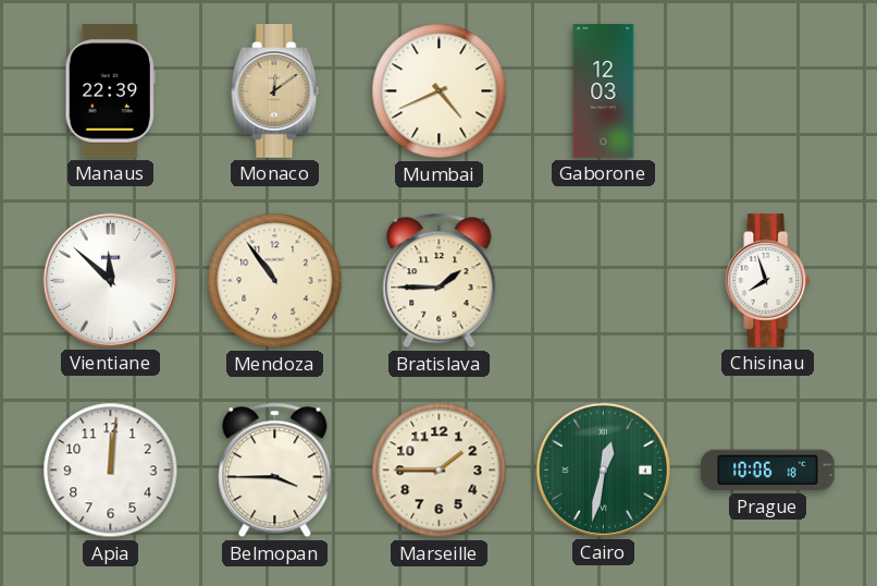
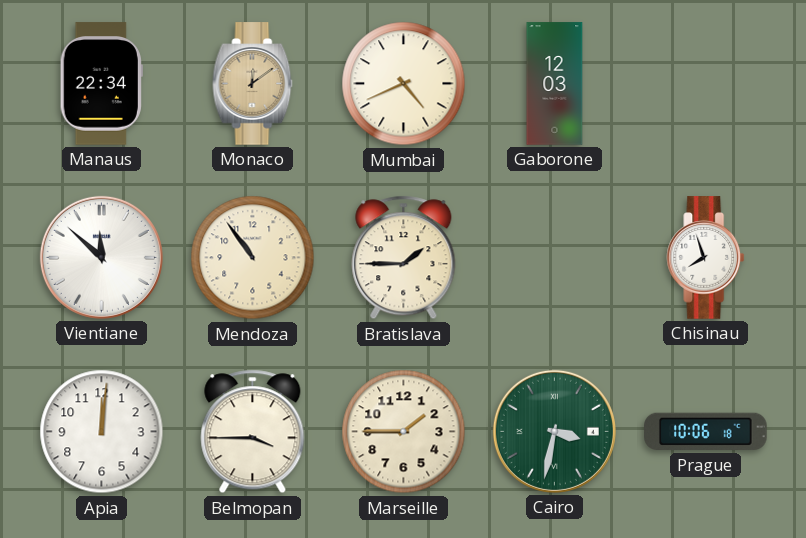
Manaus: 22:39 -> 22:34 (101, 84)
Cairo: 12:32 -> 3:32 (554, 431)
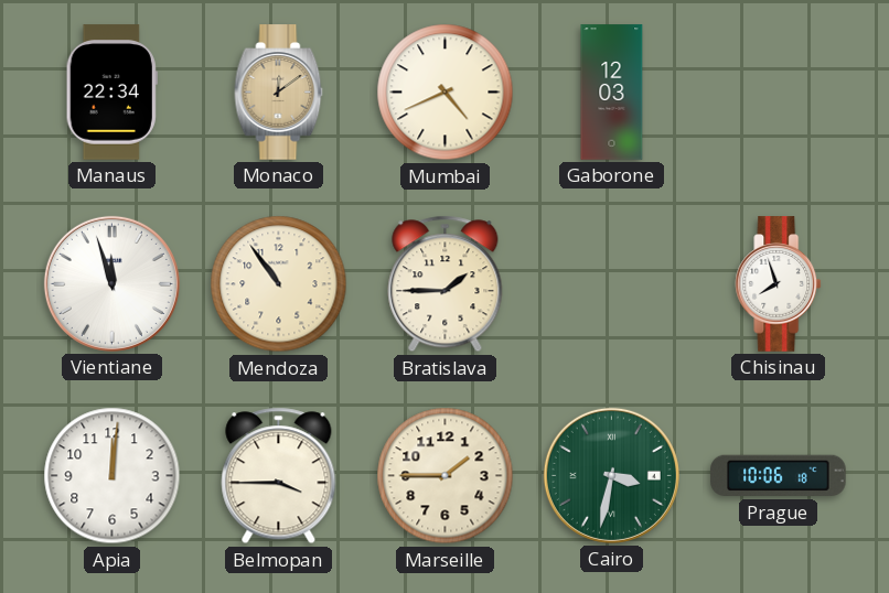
Vientiane: 11:52 -> 11:57 (111, 283)
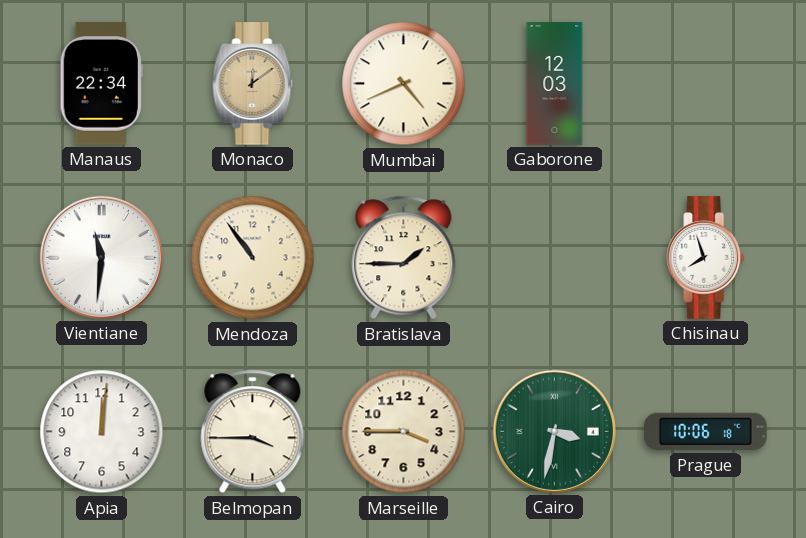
Vientiane: 11:57 -> 11:31 (101, 257)
Marseille: 1:45 -> 3:45 (404, 432)
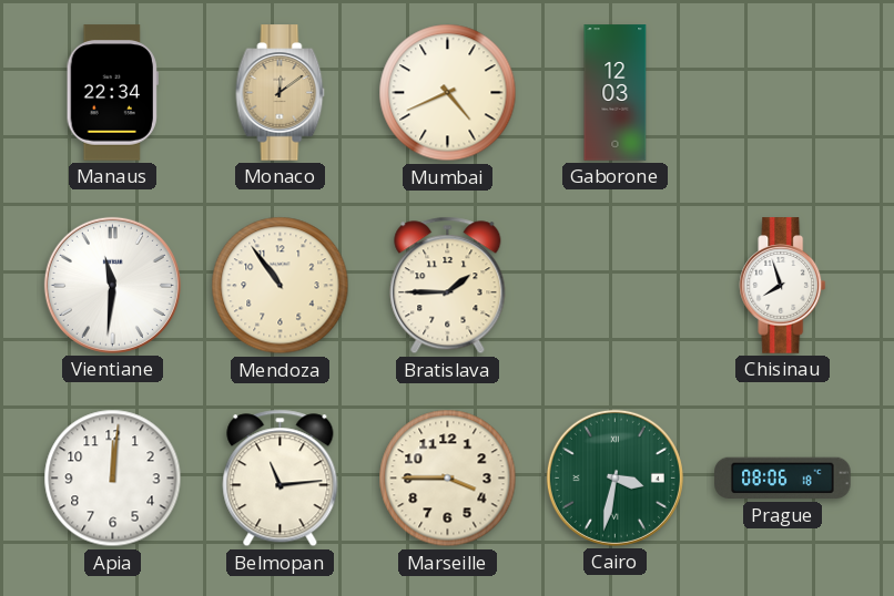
Belmopan: 3:45 -> 11:14 (281, 479)
Prague: 10:06 -> 08:06 (783, 479)
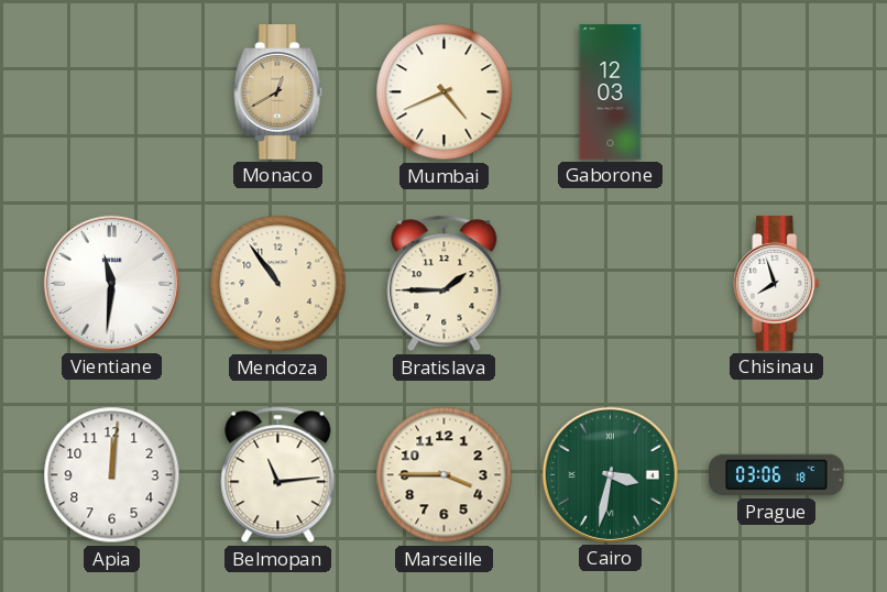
Manaus: 22:34 -> none (112, 93)
Monaco: 12:09 -> 12:40 (278, 92)
Prague: 08:06 -> 03:06 (777, 475)
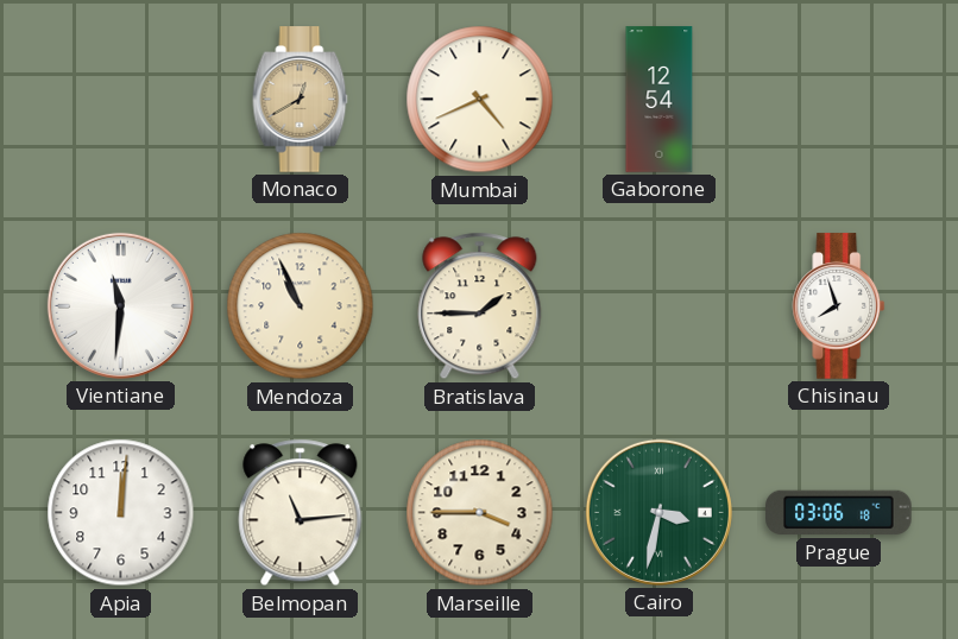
Gaborone: 12:03 -> 12:54 (660, 100)
Mendoza: 10:54 -> 10:56 (301, 306)
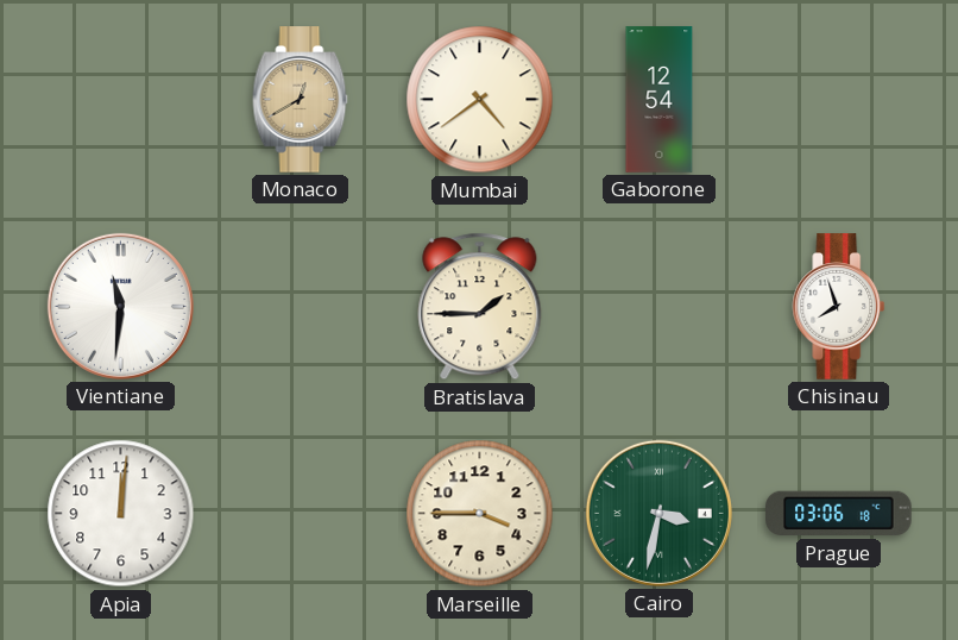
Mumbai: 4:41 -> 4:39 (480, 100)
Mendoza: 10:56 -> none (301, 306)
Belmopan: 11:14 -> none (301, 513)
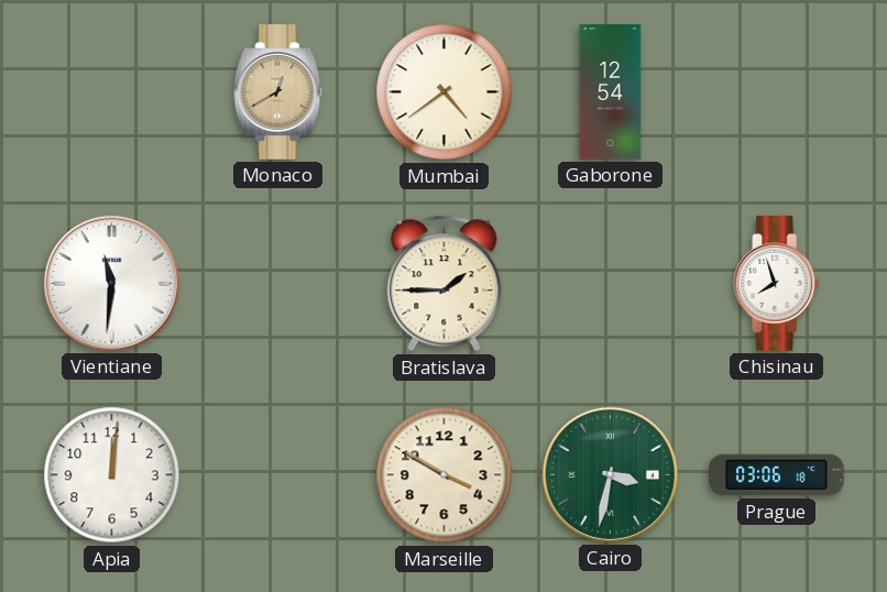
Marseille: 3:45 -> 3:50 (445, 475)
